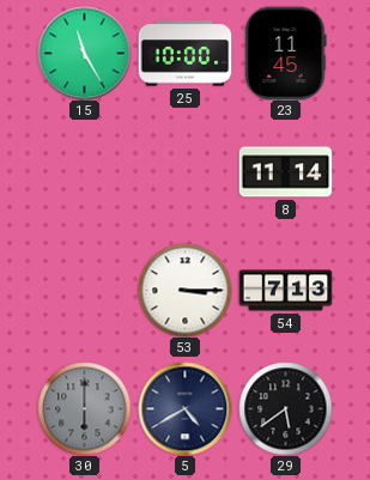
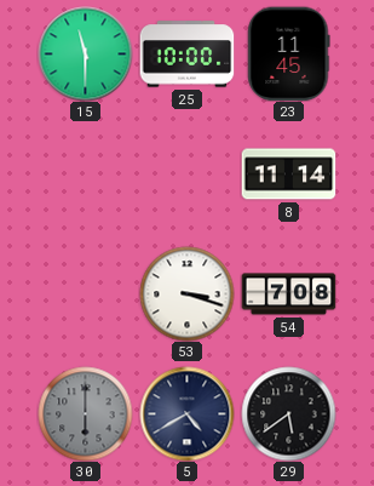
15: 11:25 -> 11:30 (85, 53)
53: 3:15 -> 3:18 (186, 293)
54: 7:13 -> 7:08 (288, 295)
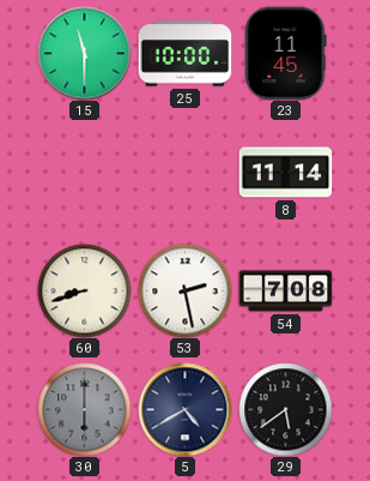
60: none -> 8:42 (84, 290)
53: 3:18 -> 2:28 (184, 290)
